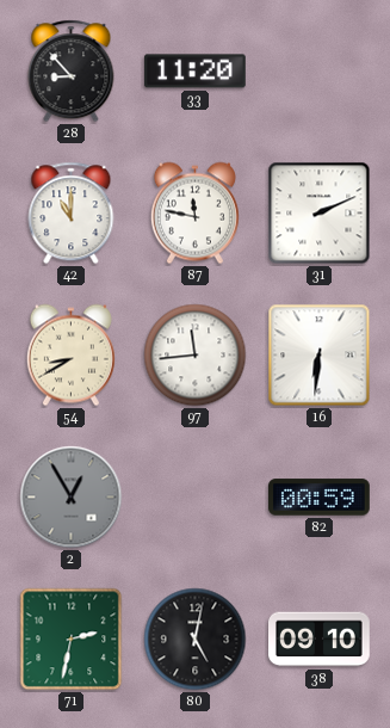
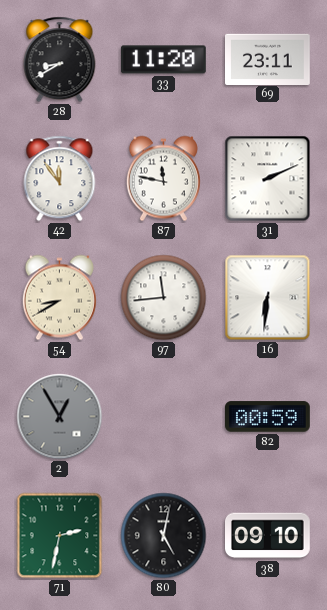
28: 8:53 -> 8:40 (60, 60)
69: none -> 23:11 (268, 59)
42: 11:00 -> 11:54 (60, 179)
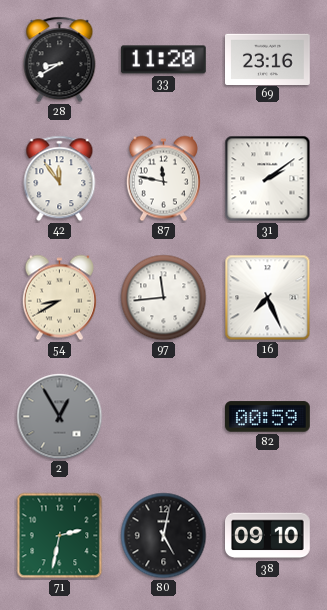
69: 23:11 -> 23:16 (268, 59)
31: 2:11 -> 2:09 (268, 179)
16: 6:31 -> 7:26 (268, 298)
